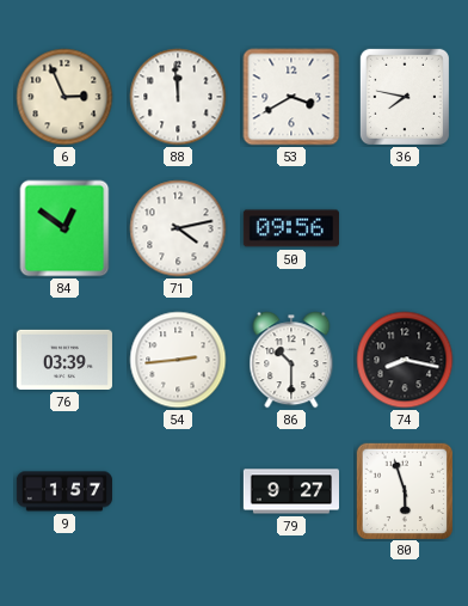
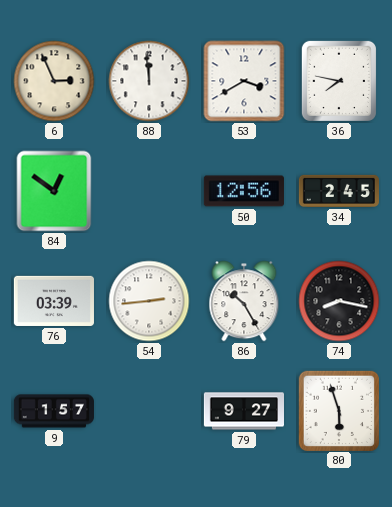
71: 4:13 -> none (178, 228)
50: 09:56 -> 12:56 (244, 191)
34: none -> 2:45 (339, 191)
86: 10:30 -> 10:25 (244, 301)
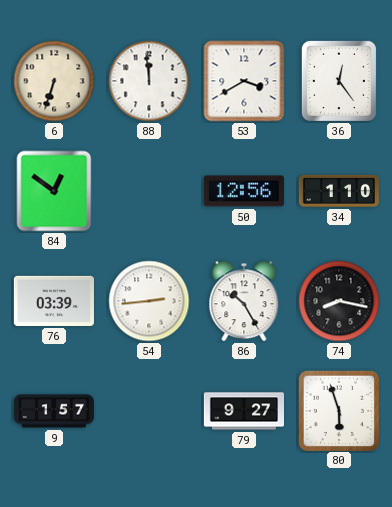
6: 2:56 -> 6:33 (54, 81)
36: 7:47 -> 12:24 (339, 81)
34: 2:45 -> 1:10 (339, 191)
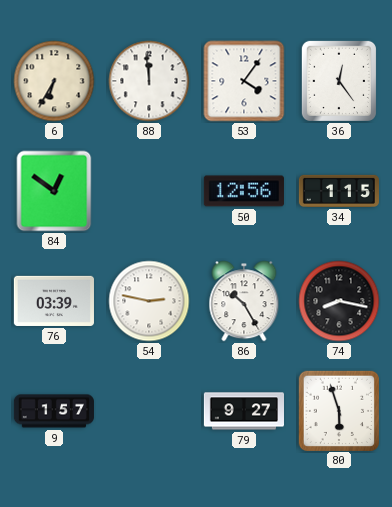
6: 6:33 -> 6:35 (54, 81)
53: 3:40 -> 4:06 (244, 81)
34: 1:10 -> 1:15 (339, 191)
54: 2:44 -> 2:47 (149, 301)
